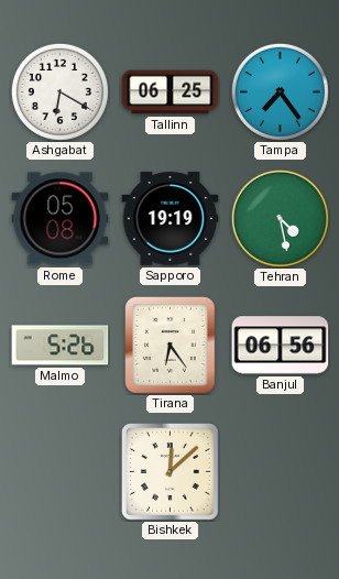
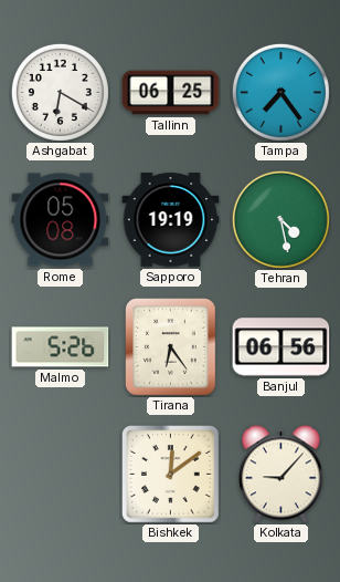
Bishkek: 12:08 -> 12:09 (171, 475)
Kolkata: none -> 9:07 (281, 475)
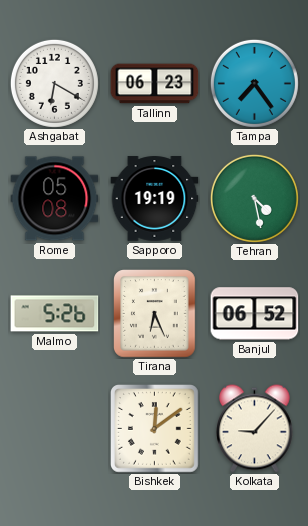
Tallinn: 06:25 -> 06:23 (155, 84)
Tirana: 6:24 -> 6:26 (155, 314)
Banjul: 06:56 -> 06:52 (255, 314)
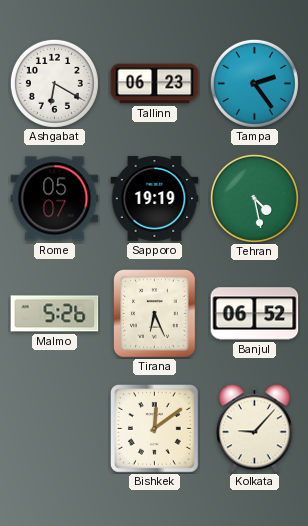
Tampa: 7:24 -> 2:24 (254, 83)
Rome: 05:08 -> 05:07 (55, 199)
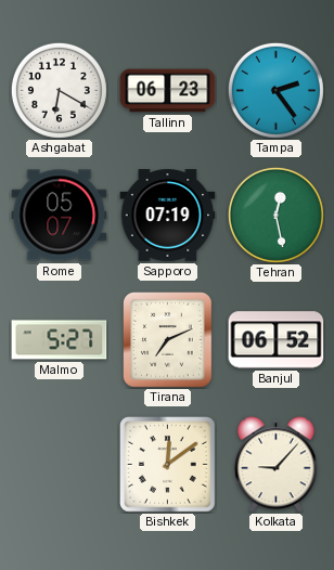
Sapporo: 19:19 -> 07:19 (168, 216)
Tehran: 4:28 -> 12:28 (275, 215)
Malmo: 5:26 -> 5:27 (60, 340)
Tirana: 6:26 -> 7:11 (168, 340)
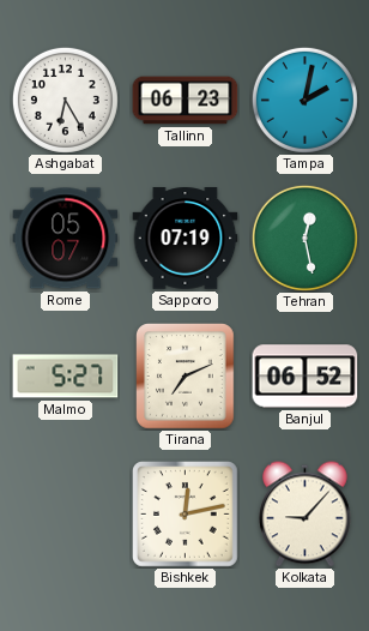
Ashgabat: 6:20 -> 6:25 (65, 100)
Tampa: 2:24 -> 2:02 (304, 100)
Bishkek: 12:09 -> 12:13 (186, 515)
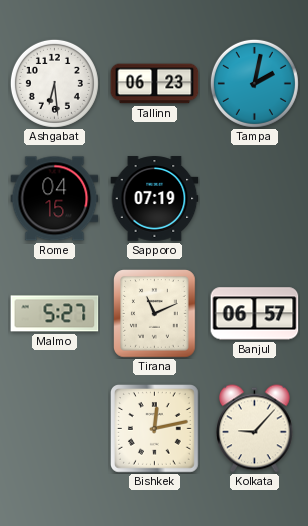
Ashgabat: 6:25 -> 6:29 (54, 83)
Rome: 05:07 -> 04:15 (55, 199)
Tehran: 12:28 -> none (304, 238)
Tirana: 7:11 -> 11:11 (155, 314)
Banjul: 06:52 -> 06:57 (255, 314)
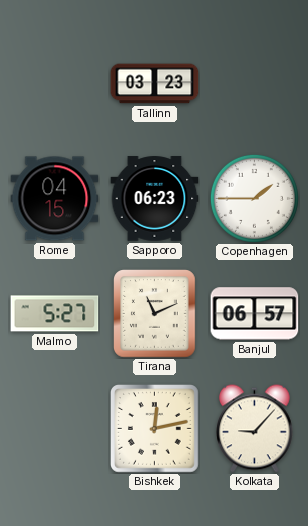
Ashgabat: 6:29 -> none (54, 83)
Tallinn: 06:23 -> 03:23 (155, 84)
Tampa: 2:02 -> none (254, 83)
Sapporo: 07:19 -> 06:23 (155, 199)
Copenhagen: none -> 1:45 (254, 198)
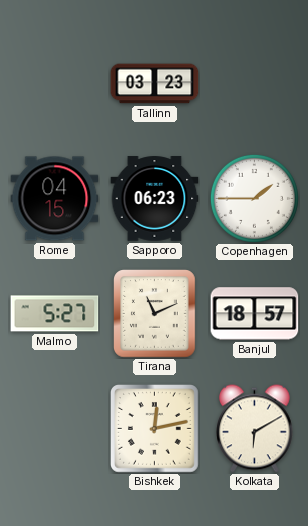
Banjul: 06:57 -> 18:57 (255, 314)
Kolkata: 9:07 -> 6:10 (255, 429)
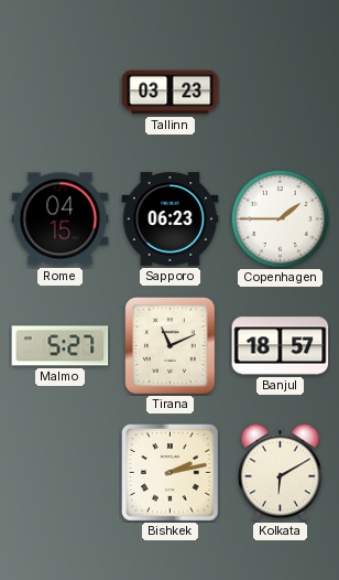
Bishkek: 12:13 -> 2:13 (171, 473)
